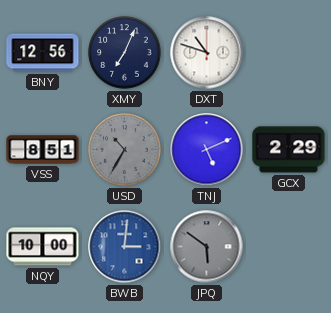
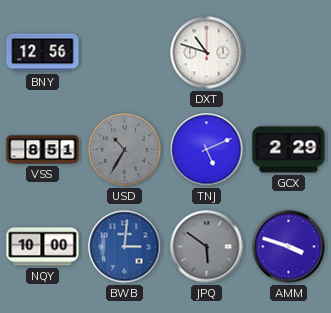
XMY: 7:04 -> none (125, 53)
AMM: none -> 3:48 (289, 247)
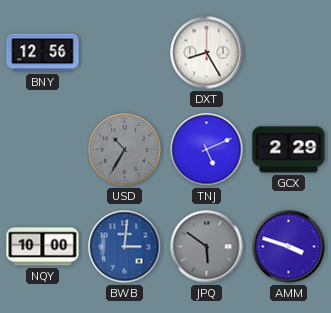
DXT: 10:48 -> 8:25 (207, 53)
VSS: 8:51 -> none (43, 150)
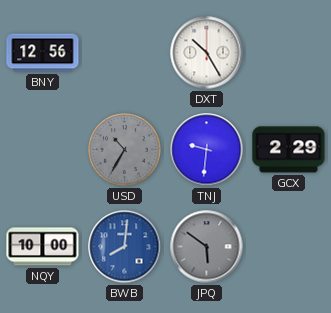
DXT: 8:25 -> 10:25 (207, 53)
TNJ: 5:11 -> 9:31 (207, 150)
BWB: 3:01 -> 8:01 (125, 247)
AMM: 3:48 -> none (289, 247)
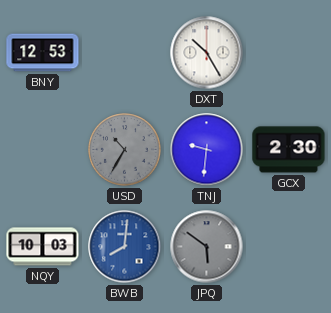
BNY: 12:56 -> 12:53 (43, 53)
GCX: 2:29 -> 2:30 (289, 150)
NQY: 10:00 -> 10:03 (43, 247)
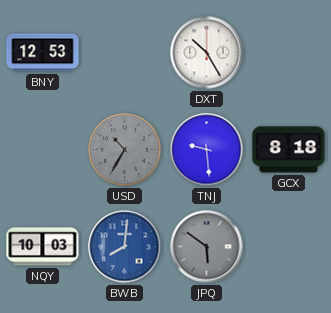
TNJ: 9:31 -> 9:29 (207, 150)
GCX: 2:30 -> 8:18 (289, 150)
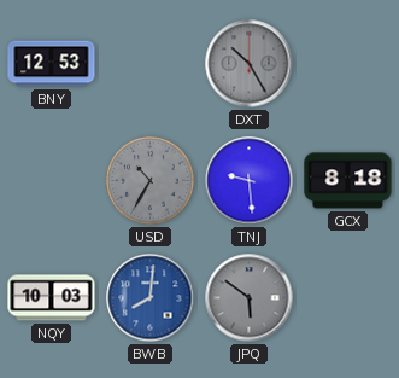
DXT dial: white -> grey (250, 64)
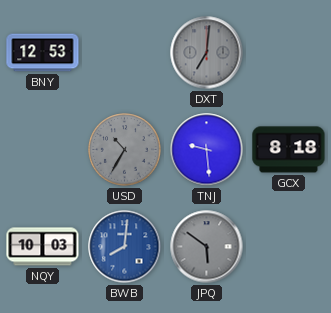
DXT: 10:25 -> 7:01 (207, 53)
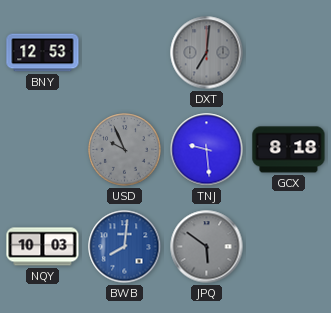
USD: 10:35 -> 9:56 (125, 150)
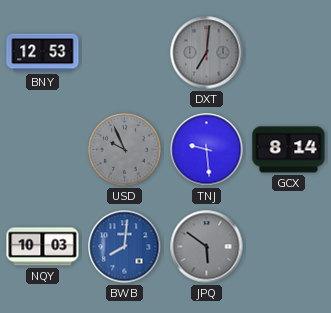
GCX: 8:18 -> 8:14 (289, 150)
